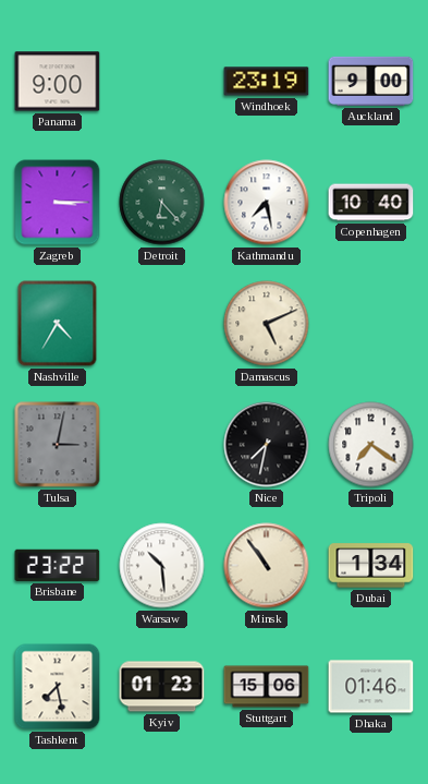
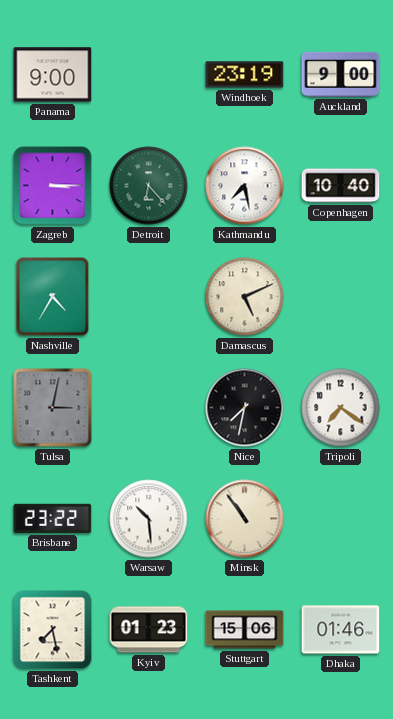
Dubai: 1:34 -> none (371, 566)
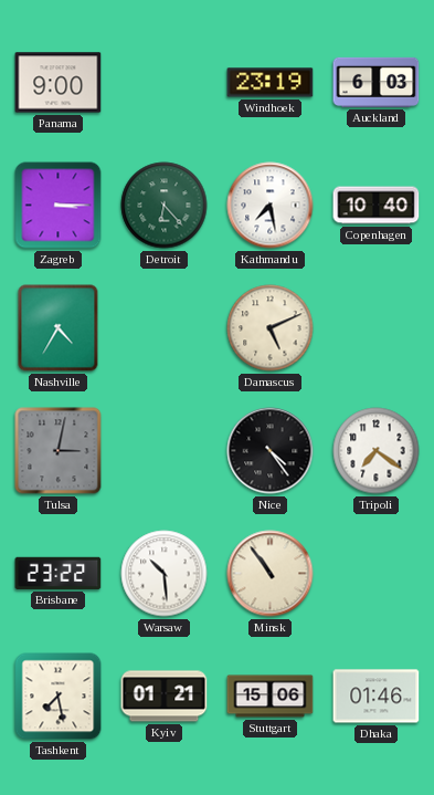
Auckland: 9:00 -> 6:03 (377, 82)
Nice: 7:32 -> 4:24 (271, 451)
Kyiv: 01:23 -> 01:21 (165, 697)
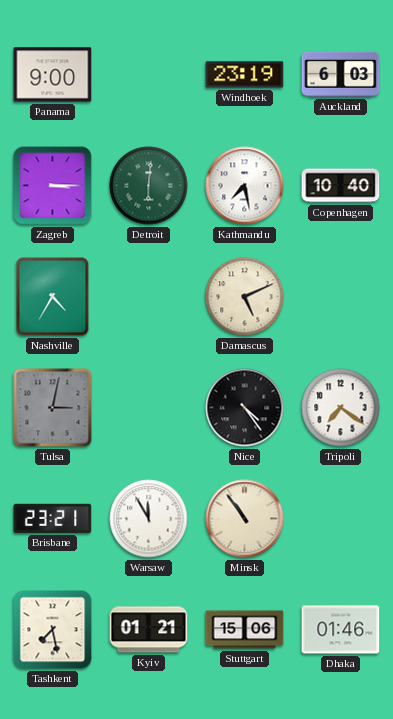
Detroit: 6:23 -> 6:01 (149, 186)
Brisbane: 23:22 -> 23:21 (53, 518)
Warsaw: 10:29 -> 11:55 (149, 519)
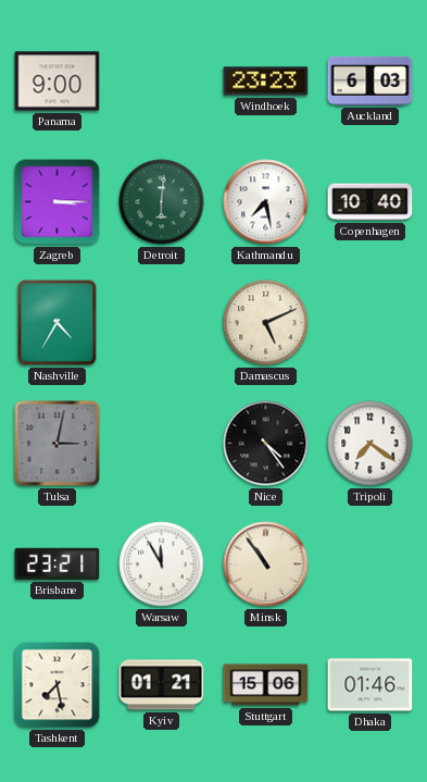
Windhoek: 23:19 -> 23:23 (266, 82)
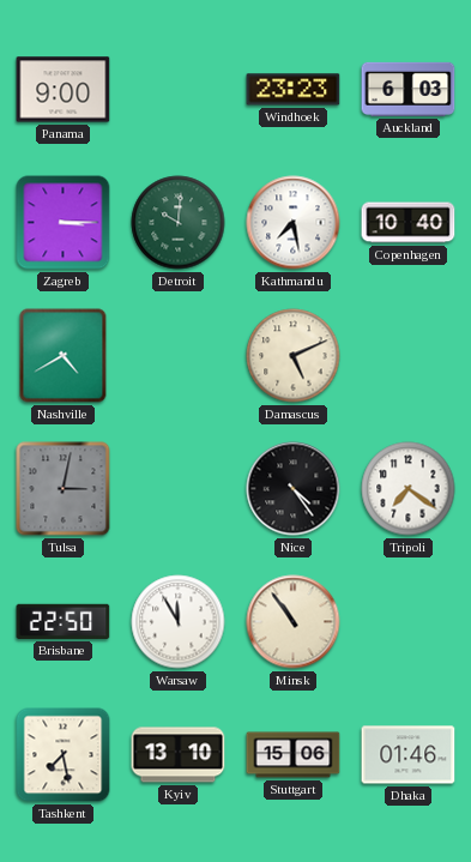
Detroit: 6:01 -> 10:01 (179, 223)
Nashville: 4:35 -> 4:40 (64, 356)
Brisbane: 23:21 -> 22:50 (64, 621)
Kyiv: 01:21 -> 13:10 (179, 755)
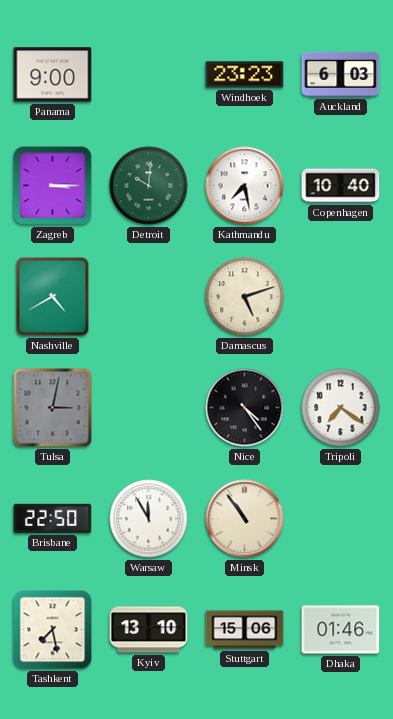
Damascus: 5:11 -> 5:12 (245, 297)
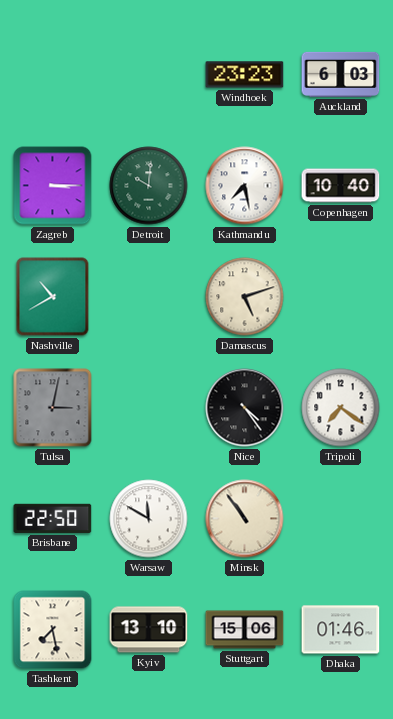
Panama: 9:00 -> none (53, 75)
Nashville: 4:40 -> 10:40 (53, 297)
Warsaw: 11:55 -> 11:50 (149, 519)
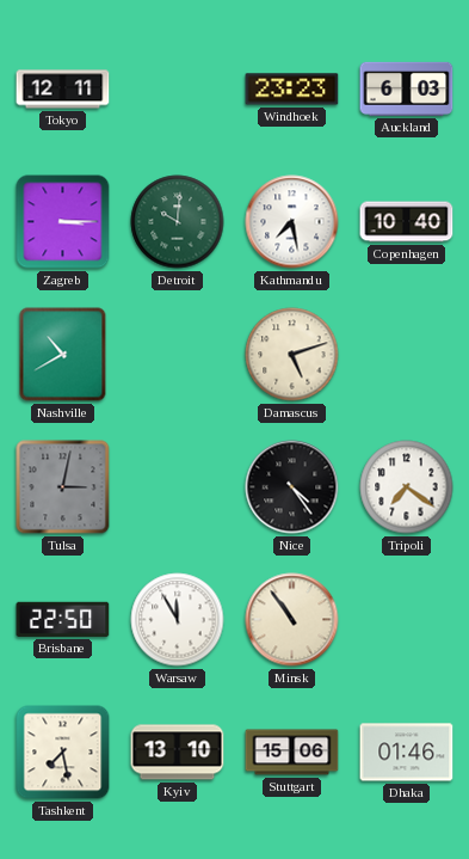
Tokyo: none -> 12:11 (63, 90)
Warsaw: 11:50 -> 11:55 (178, 620)
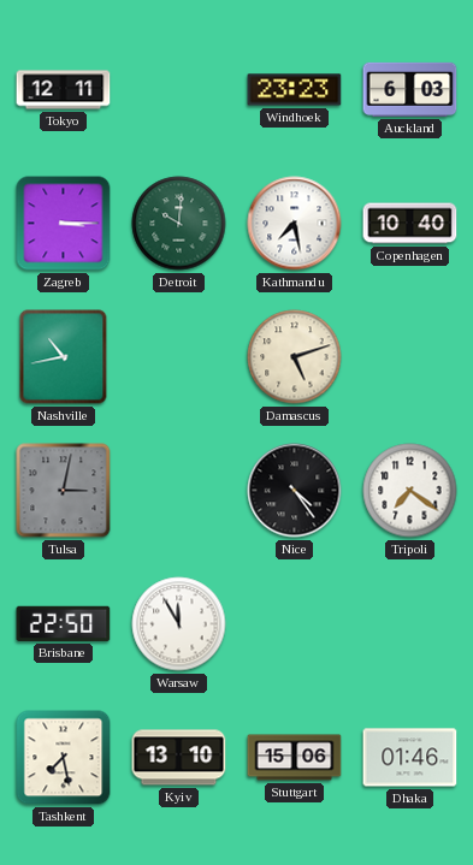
Nashville: 10:40 -> 10:43 (64, 357)
Minsk: 10:54 -> none (292, 620)
